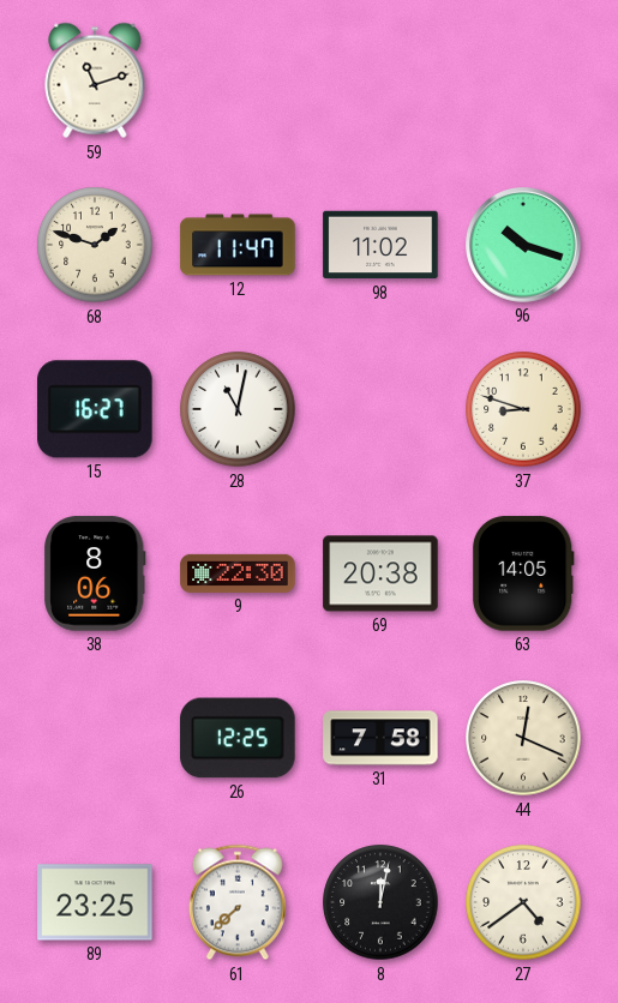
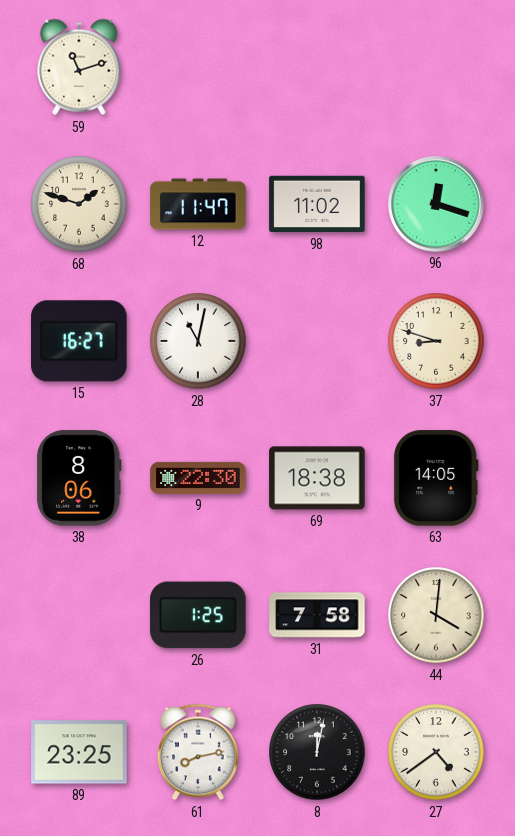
96: 10:18 -> 12:18 (436, 204)
69: 20:38 -> 18:38 (317, 478)
26: 12:25 -> 1:25 (198, 615)
44: 12:19 -> 4:01 (436, 615)
61: 7:38 -> 8:13 (198, 752)
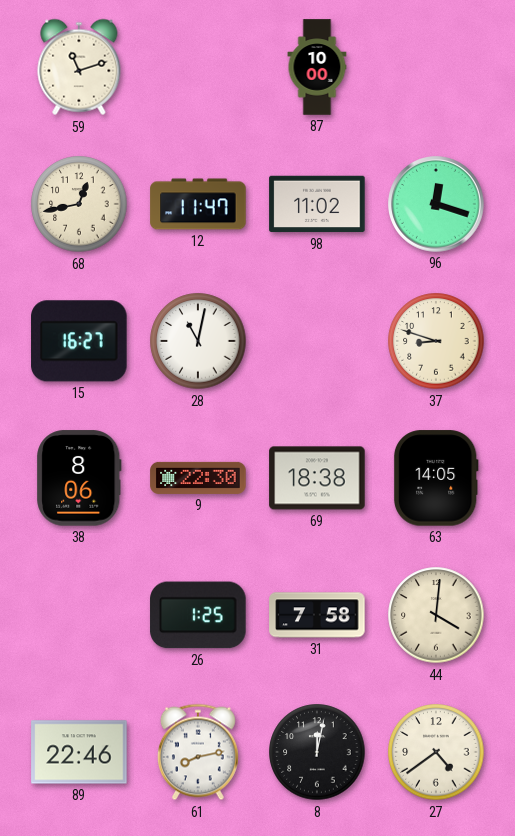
87: none -> 10:00 (317, 67)
68: 1:48 -> 12:43 (79, 204)
89: 23:25 -> 22:46 (79, 752)
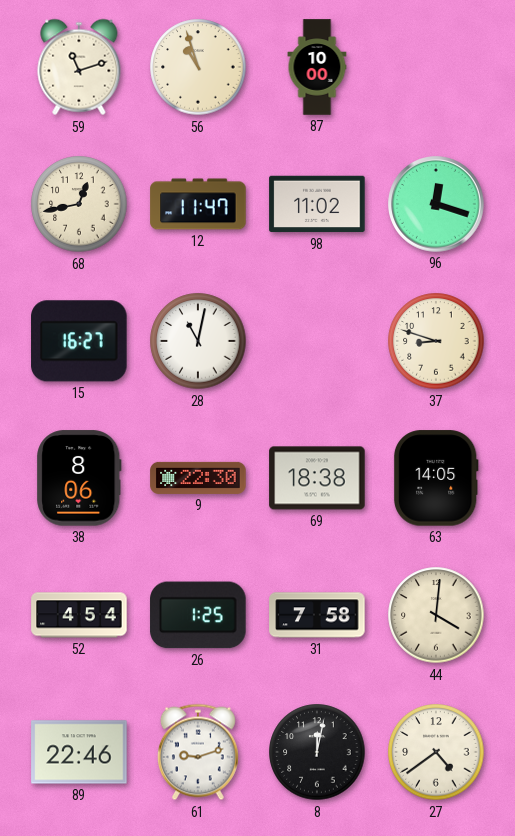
56: none -> 10:57 (198, 67)
52: none -> 4:54 (79, 615)
61: 8:13 -> 9:12 (198, 752)
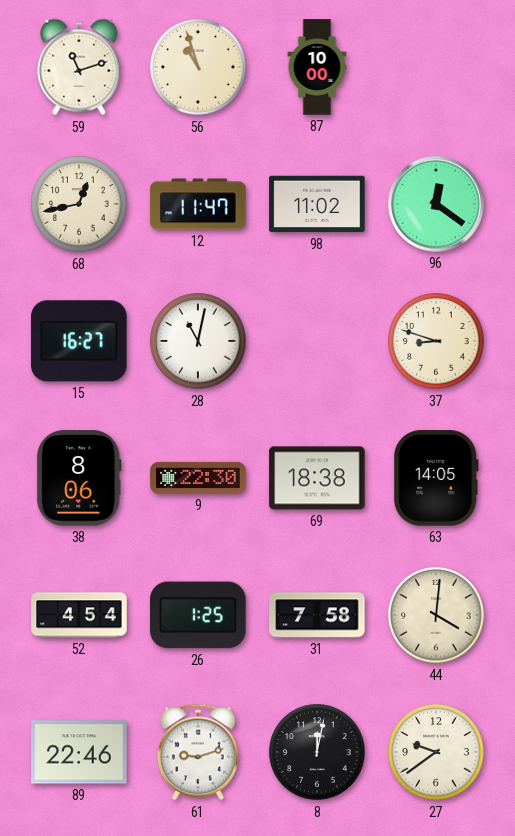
96: 12:18 -> 12:21 (436, 204)
27: 4:39 -> 9:39 (436, 752)
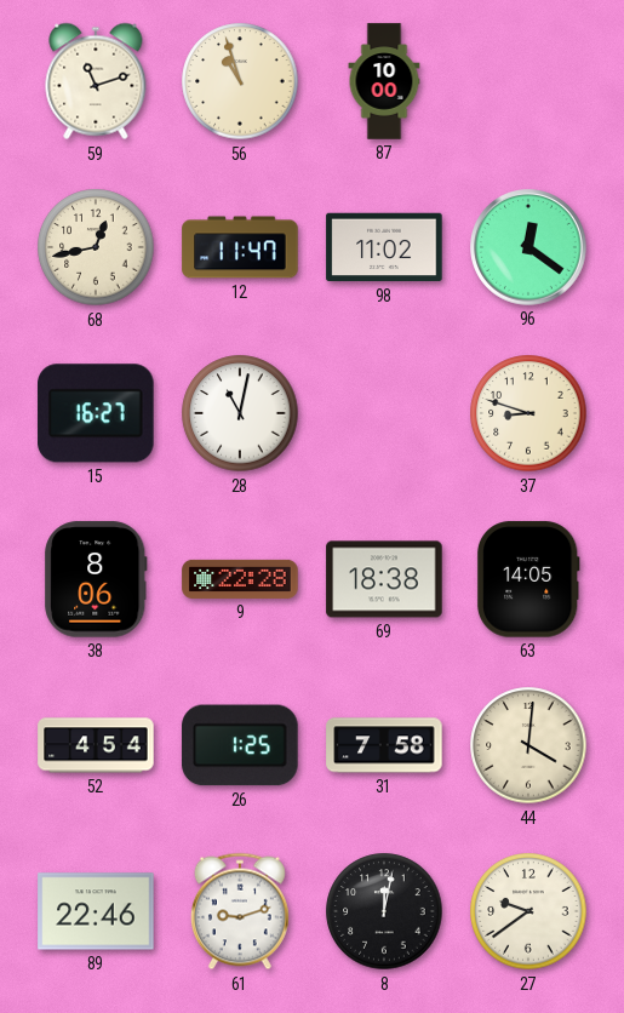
9: 22:30 -> 22:28 (240, 579)
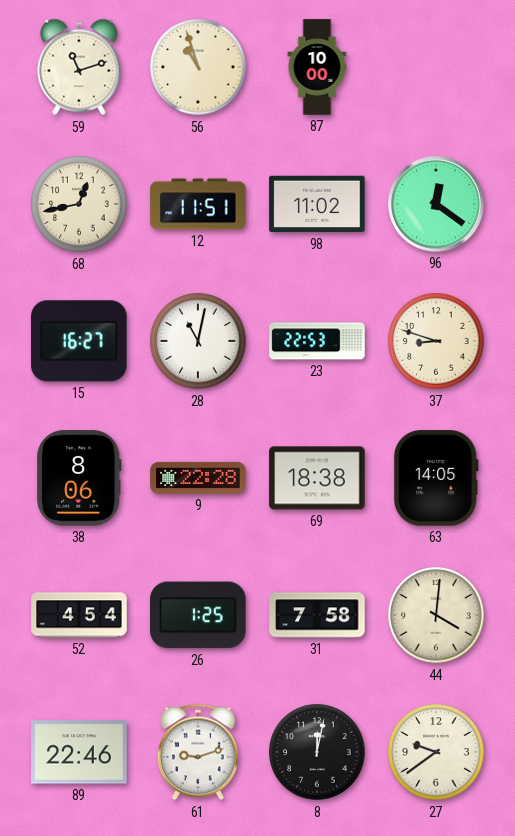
12: 11:47 -> 11:51 (198, 204)
23: none -> 22:53 (317, 341)
